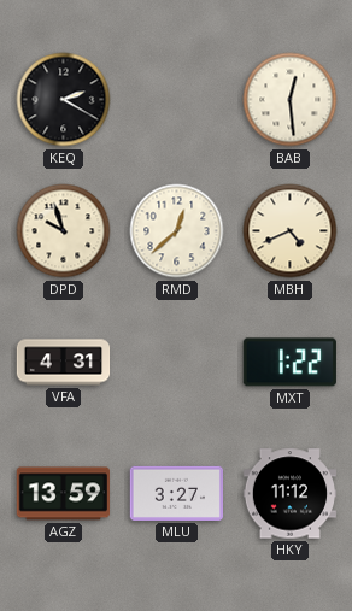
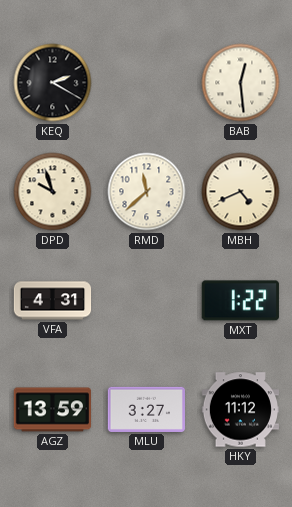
RMD: 12:38 -> 11:38 (147, 192)
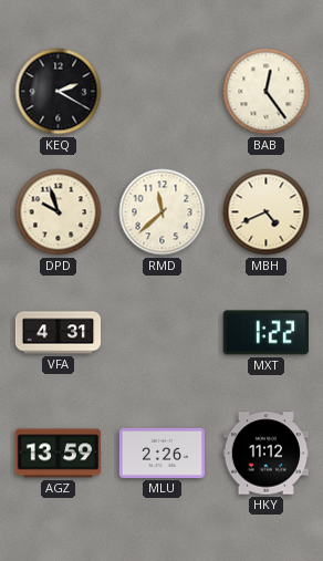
BAB: 12:29 -> 12:24 (267, 92)
MLU: 3:27 -> 2:26 (161, 453)
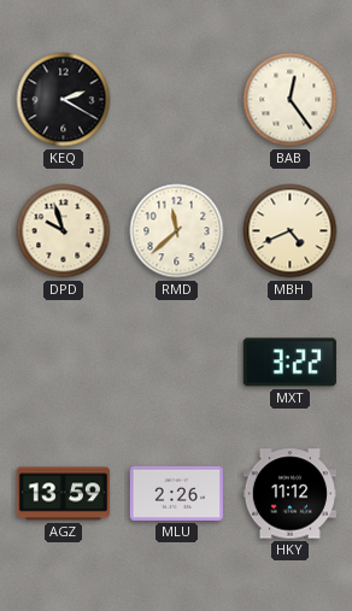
VFA: 4:31 -> none (59, 333)
MXT: 1:22 -> 3:22 (289, 363)
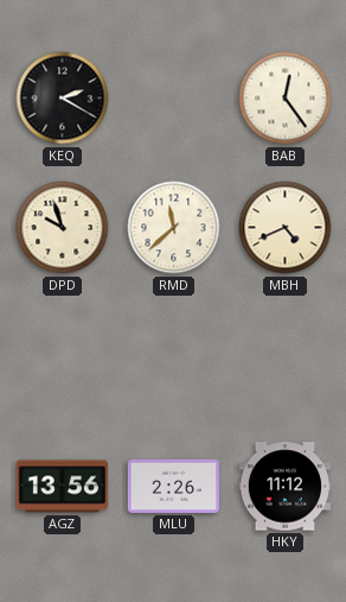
MXT: 3:22 -> none (289, 363)
AGZ: 13:59 -> 13:56 (62, 487)
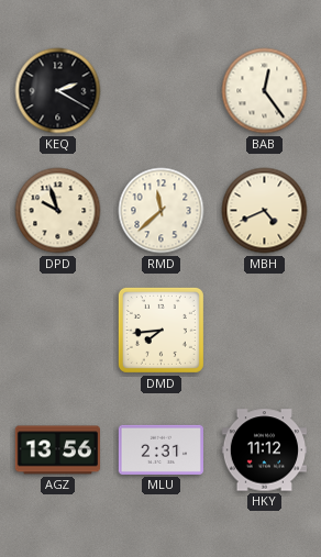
DMD: none -> 7:44 (160, 330)
MLU: 2:26 -> 2:31 (160, 449)
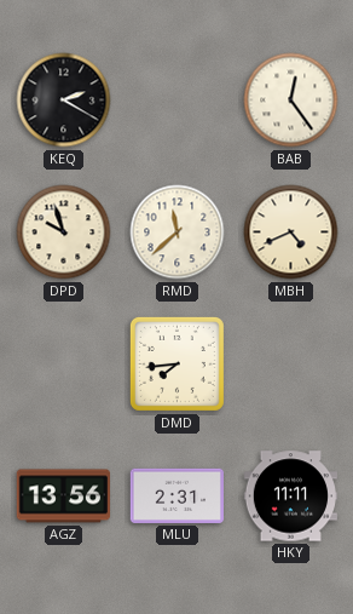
HKY: 11:12 -> 11:11 (290, 497)
